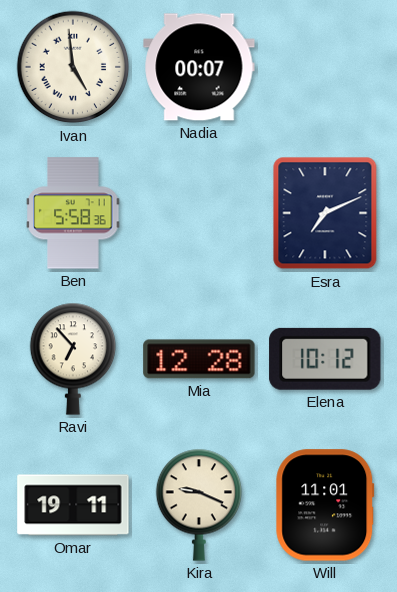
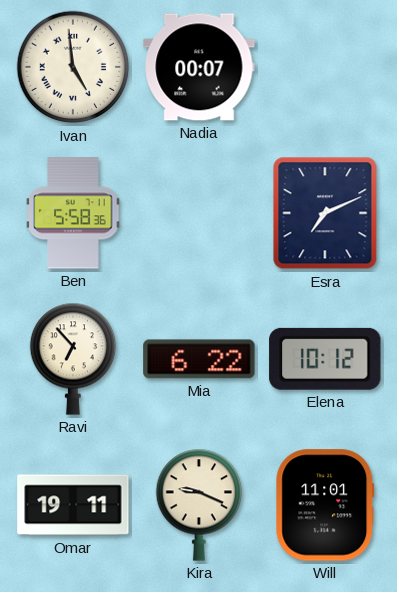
Mia: 12:28 -> 6:22 (199, 359)
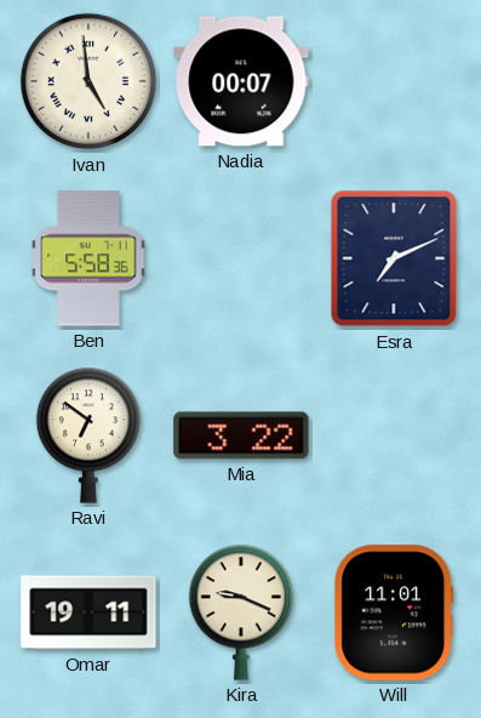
Ravi: 6:53 -> 6:51 (88, 435)
Mia: 6:22 -> 3:22 (241, 435)
Elena: 10:12 -> none (325, 359)
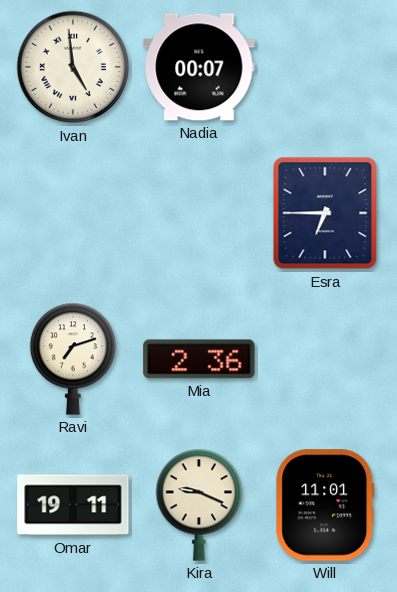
Ben: 5:58 -> none (88, 258)
Esra: 7:11 -> 6:45 (325, 213)
Ravi: 6:51 -> 7:12 (73, 359)
Mia: 3:22 -> 2:36 (199, 359)
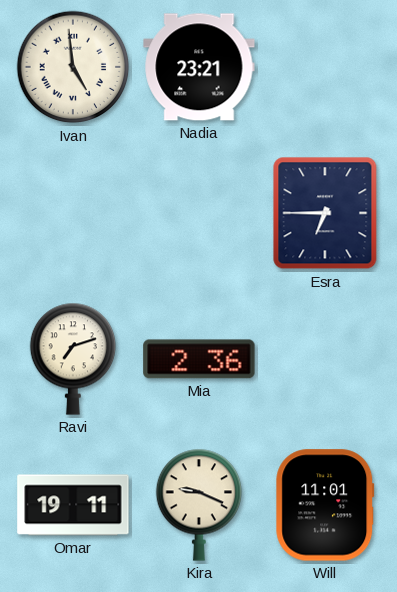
Nadia: 00:07 -> 23:21 (199, 67)
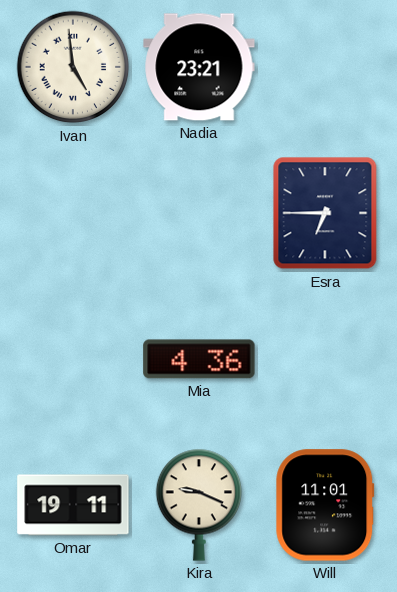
Ravi: 7:12 -> none (73, 359)
Mia: 2:36 -> 4:36 (199, 359)
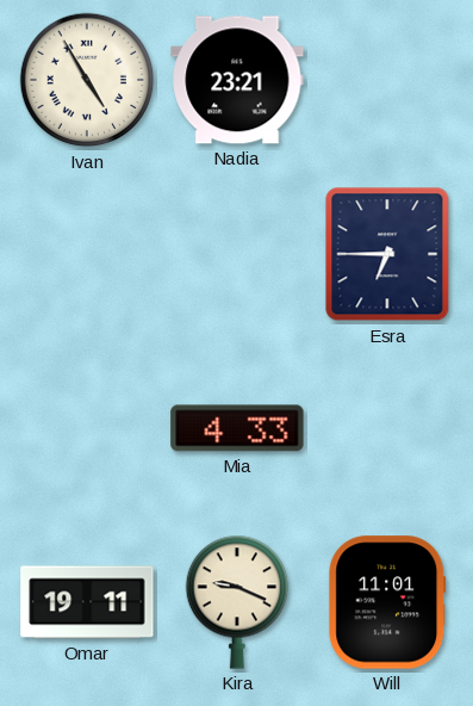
Ivan: 4:59 -> 4:55 (87, 80)
Mia: 4:36 -> 4:33 (237, 428)
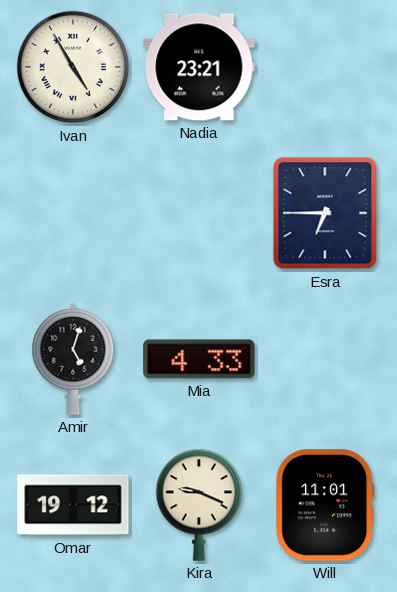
Amir: none -> 5:03 (73, 359)
Omar: 19:11 -> 19:12 (73, 505)
